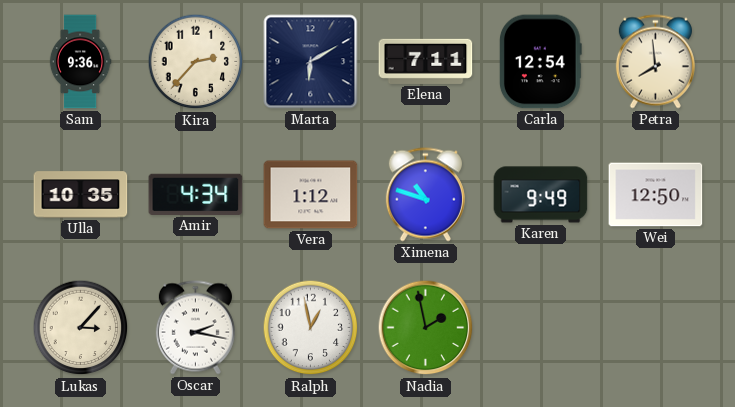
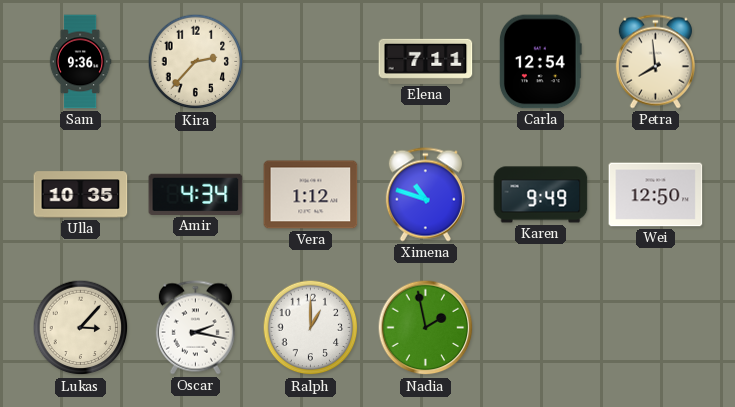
Marta: 6:10 -> none (311, 62)
Ralph: 12:58 -> 1:00 (311, 328)
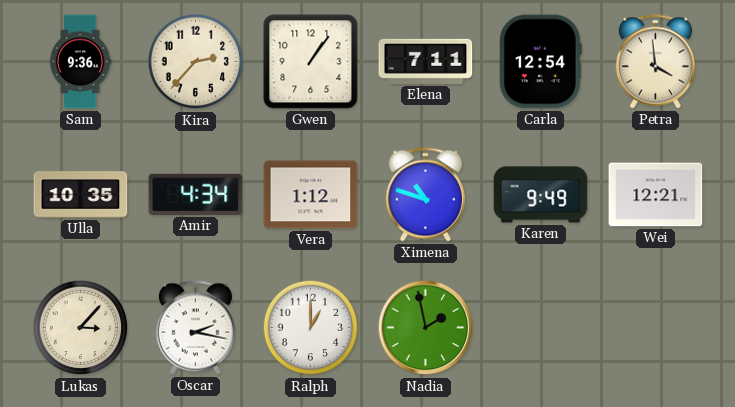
Gwen: none -> 1:06 (311, 62)
Petra: 7:59 -> 3:59 (655, 62)
Wei: 12:50 -> 12:21 (656, 195)
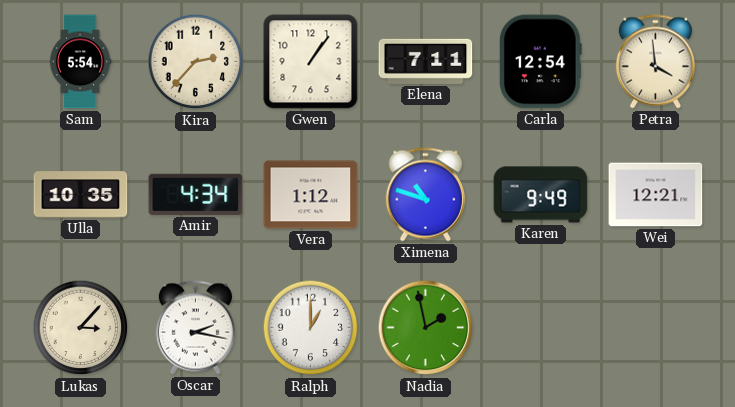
Sam: 9:36 -> 5:54 (80, 62)
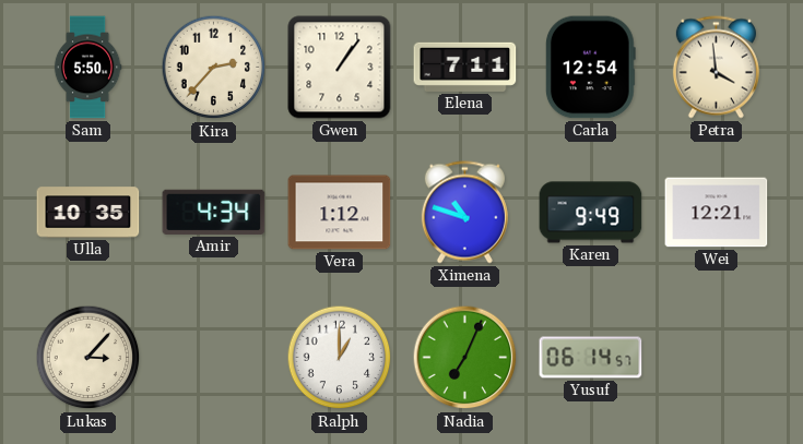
Sam: 5:54 -> 5:50 (87, 68)
Oscar: 2:17 -> none (195, 328)
Nadia: 1:58 -> 7:04 (465, 358)
Yusuf: none -> 06:14 (591, 358)
